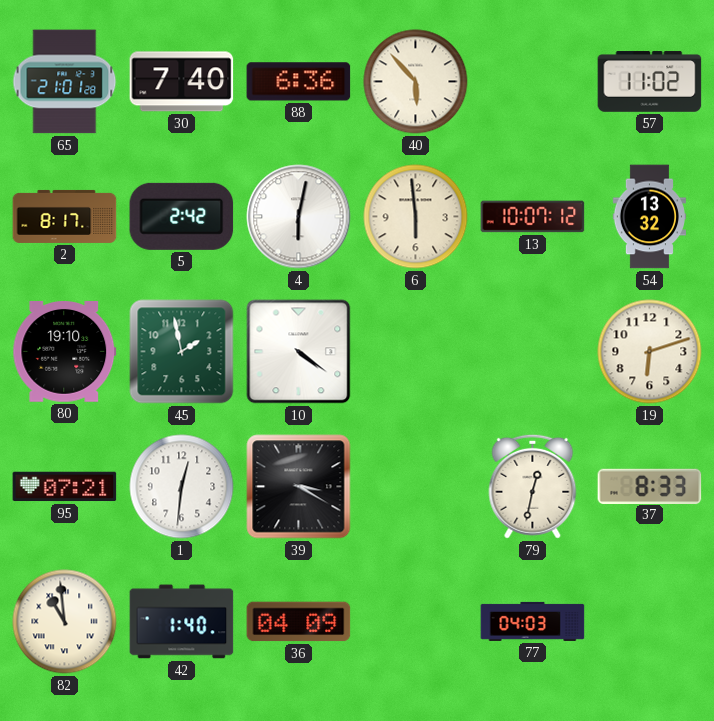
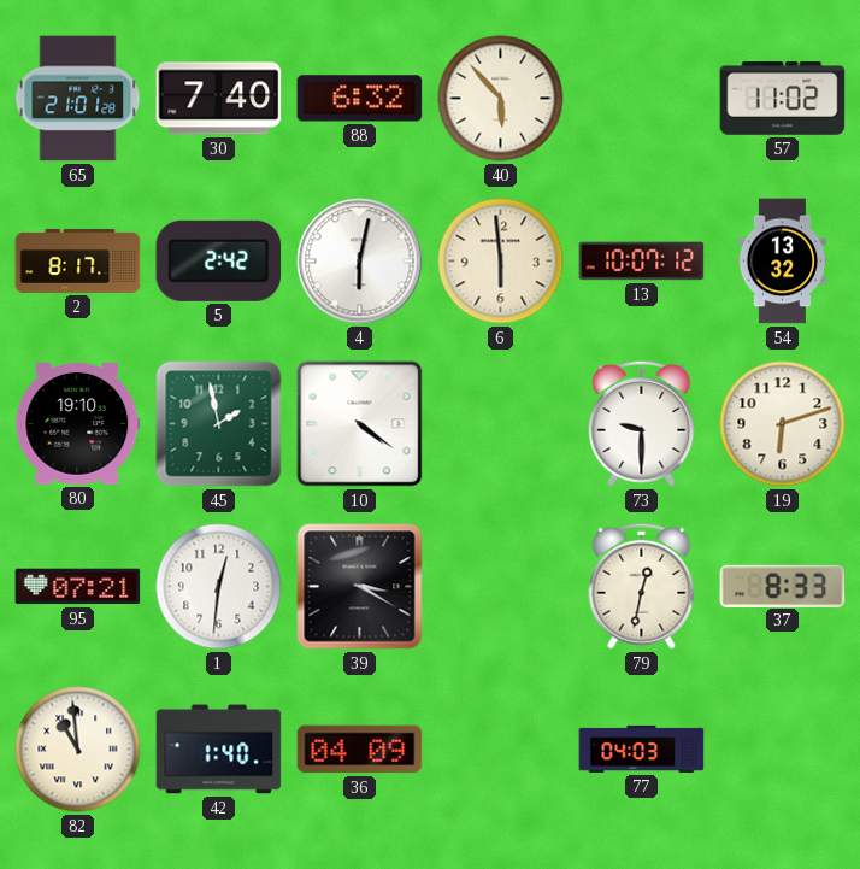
88: 6:36 -> 6:32 (360, 99)
73: none -> 9:30 (642, 423)
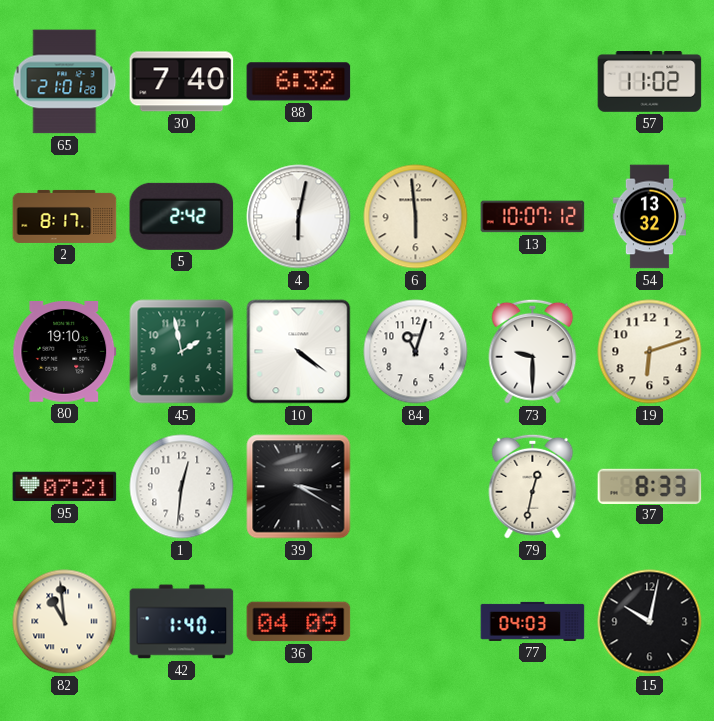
40: 5:53 -> none (501, 99)
84: none -> 11:03 (416, 352)
15: none -> 10:02 (650, 622)
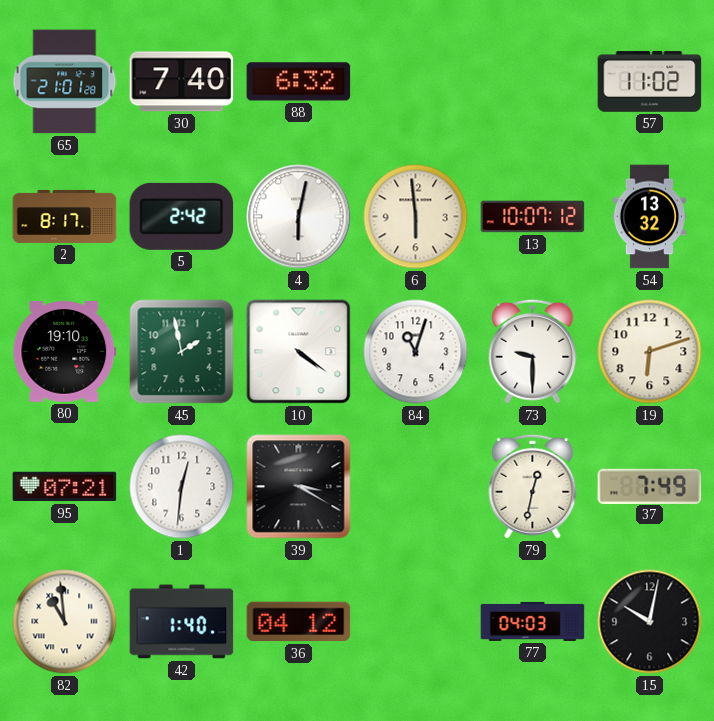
37: 8:33 -> 7:49 (650, 486)
36: 04:09 -> 04:12 (299, 622)
